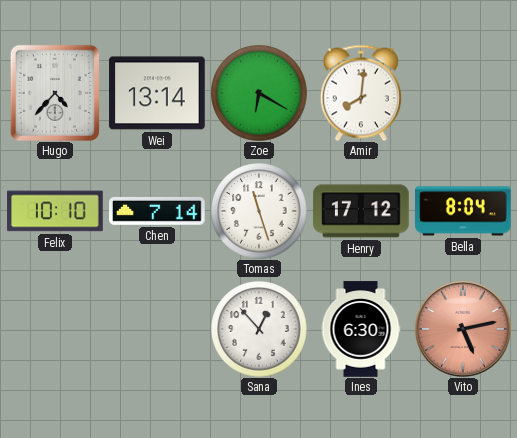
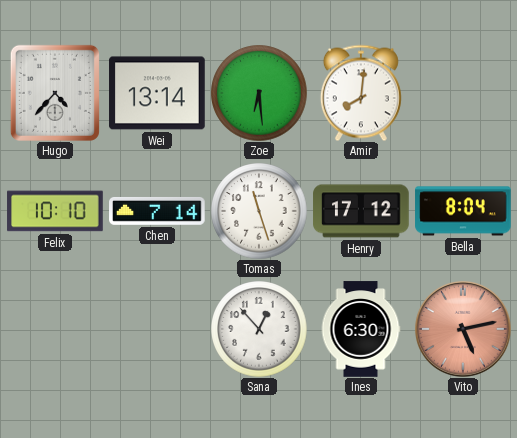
Zoe: 6:20 -> 6:29 (259, 93)
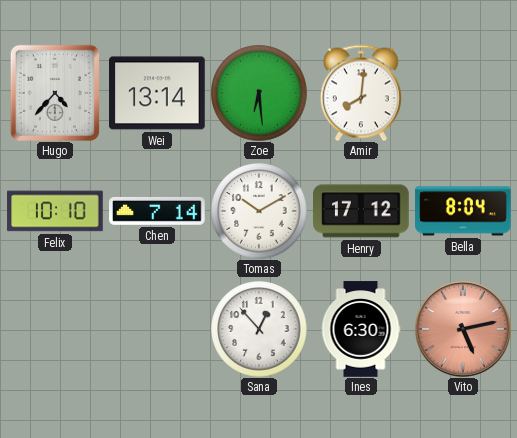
Tomas: 11:27 -> 10:10 (259, 211)
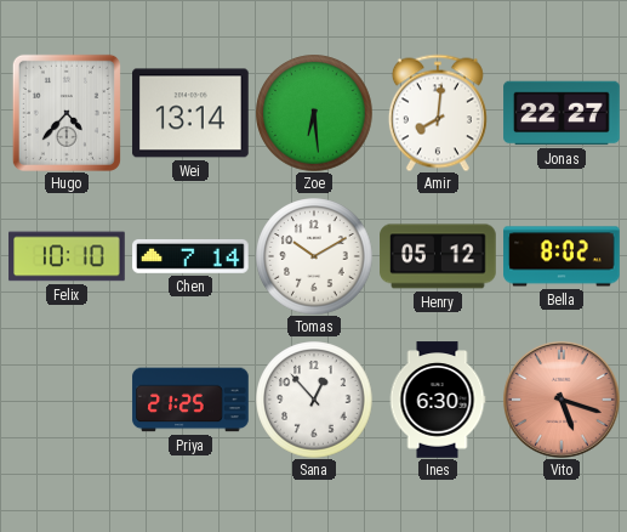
Jonas: none -> 22:27 (562, 113)
Henry: 17:12 -> 05:12 (438, 256)
Bella: 8:04 -> 8:02 (562, 256)
Priya: none -> 21:25 (190, 400)
Vito: 5:13 -> 5:18 (562, 400)
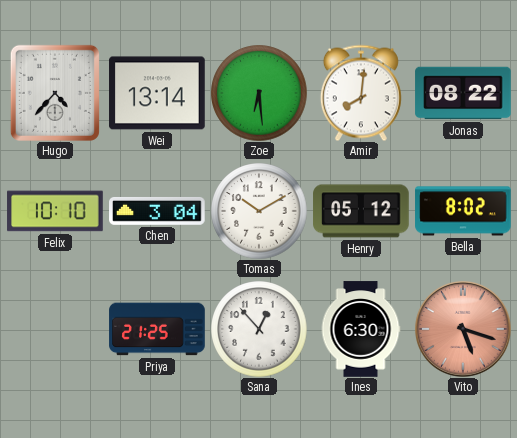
Jonas: 22:27 -> 08:22 (463, 93)
Chen: 7:14 -> 3:04 (157, 211)
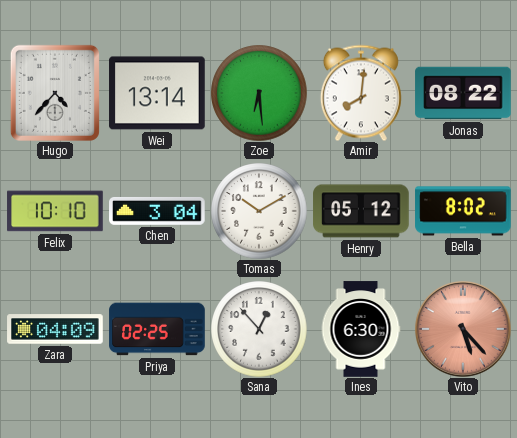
Zara: none -> 04:09 (55, 329)
Priya: 21:25 -> 02:25 (157, 329)
Vito: 5:18 -> 5:23 (463, 329)
